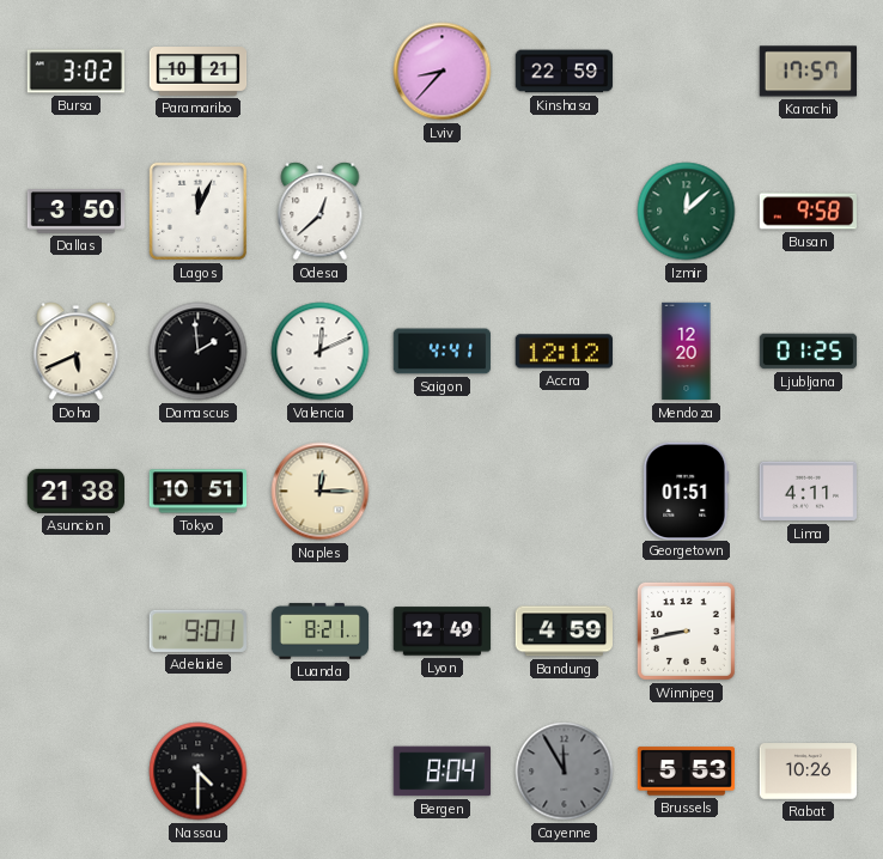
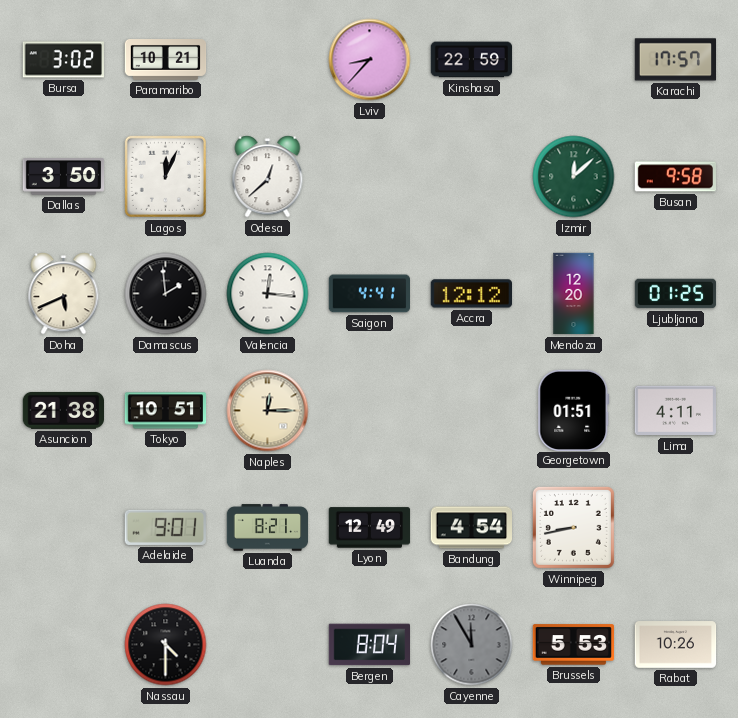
Valencia: 12:11 -> 12:16 (268, 294)
Bandung: 4:59 -> 4:54 (472, 528)
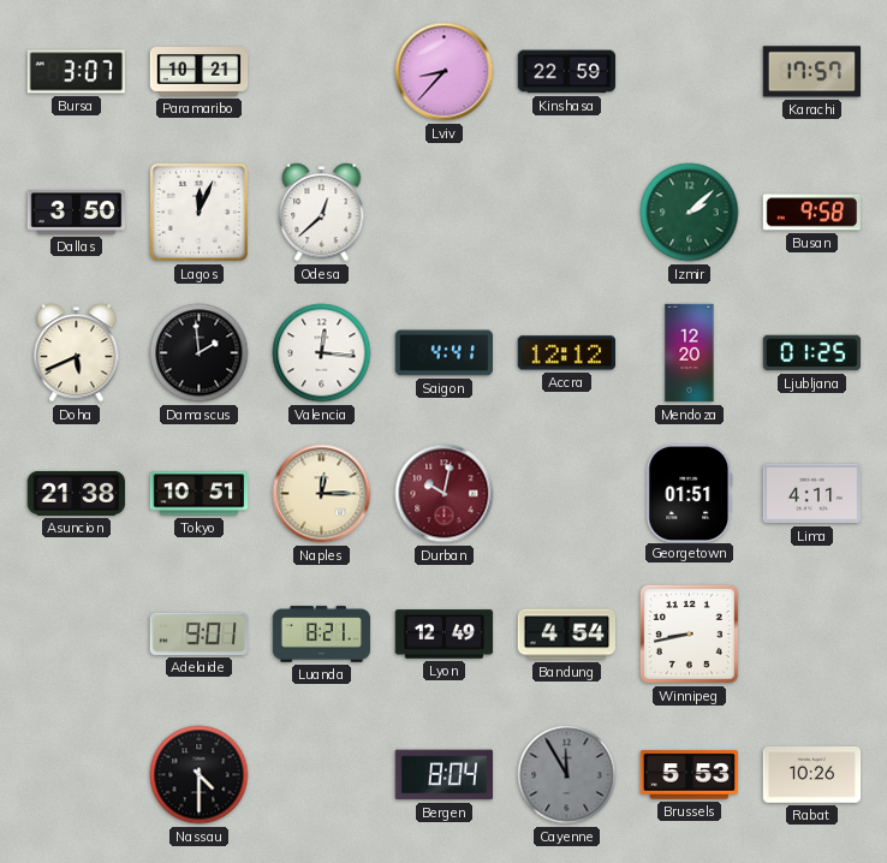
Bursa: 3:02 -> 3:07 (76, 72)
Izmir: 12:08 -> 2:08 (690, 213)
Durban: none -> 10:02 (445, 494)
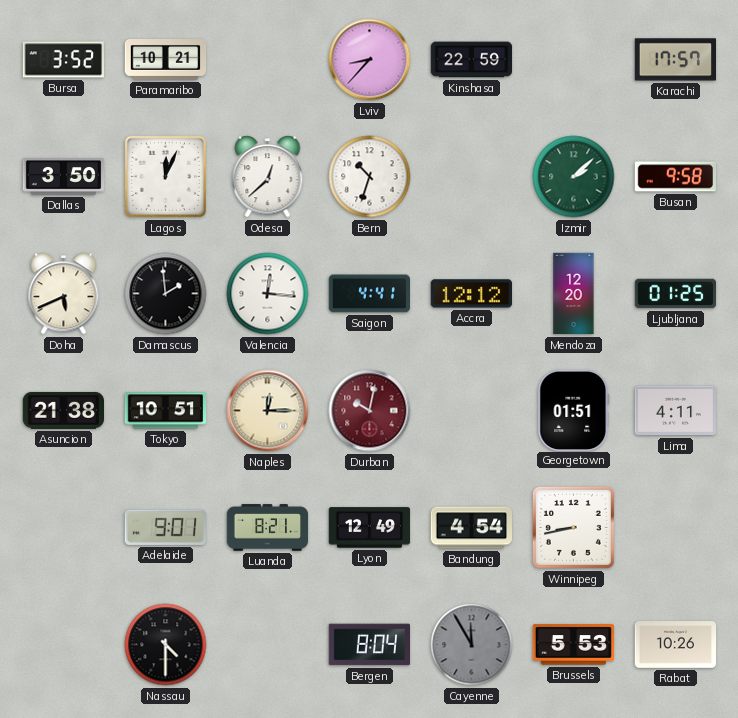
Bursa: 3:07 -> 3:52 (63, 60)
Bern: none -> 10:33 (370, 177)
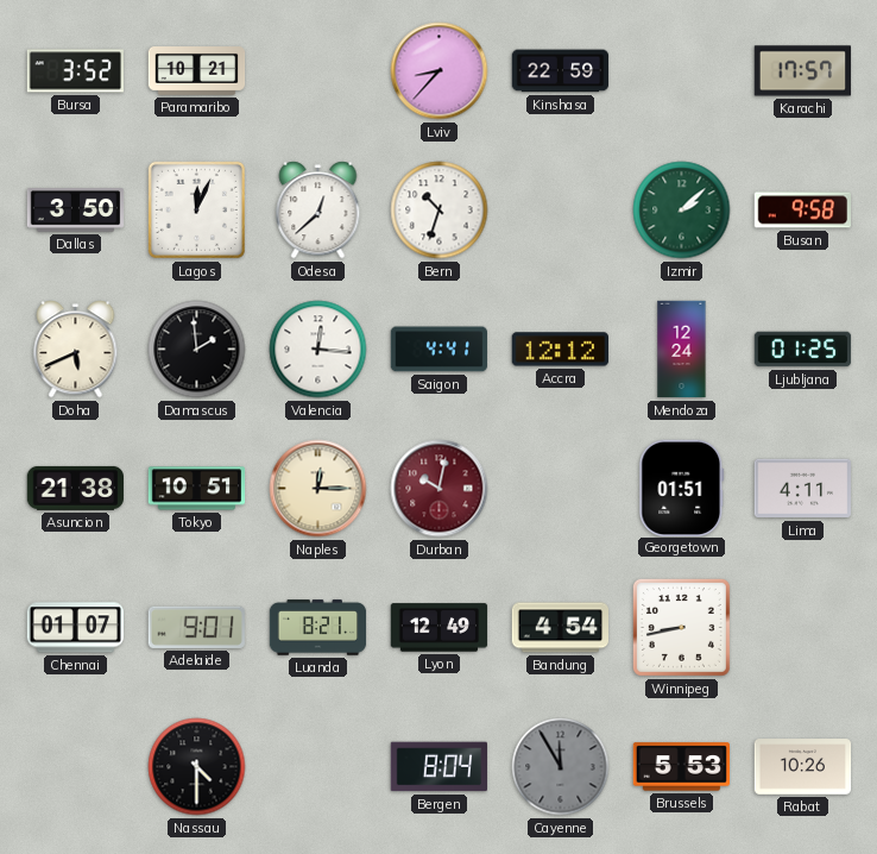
Mendoza: 12:20 -> 12:24 (682, 350)
Chennai: none -> 01:07 (76, 628)
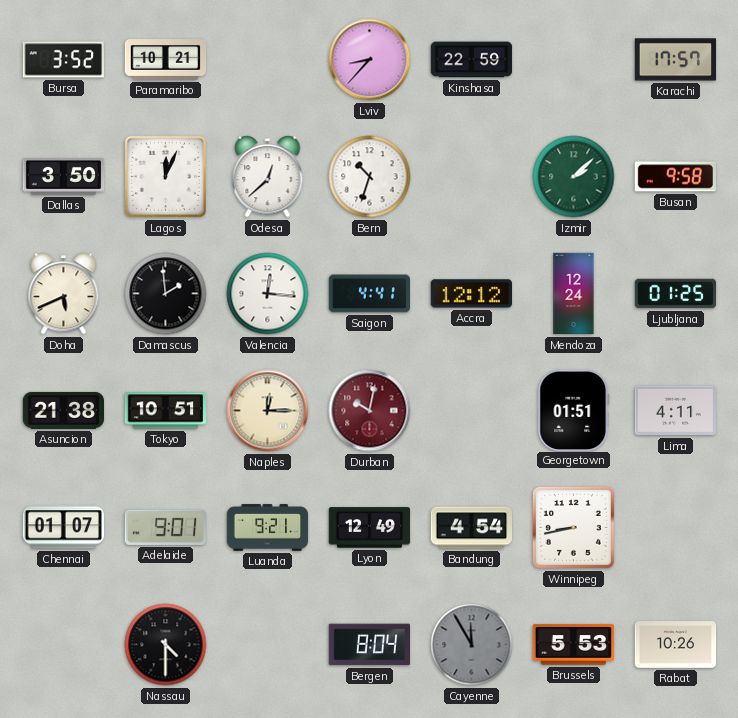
Luanda: 8:21 -> 9:21 (268, 528)
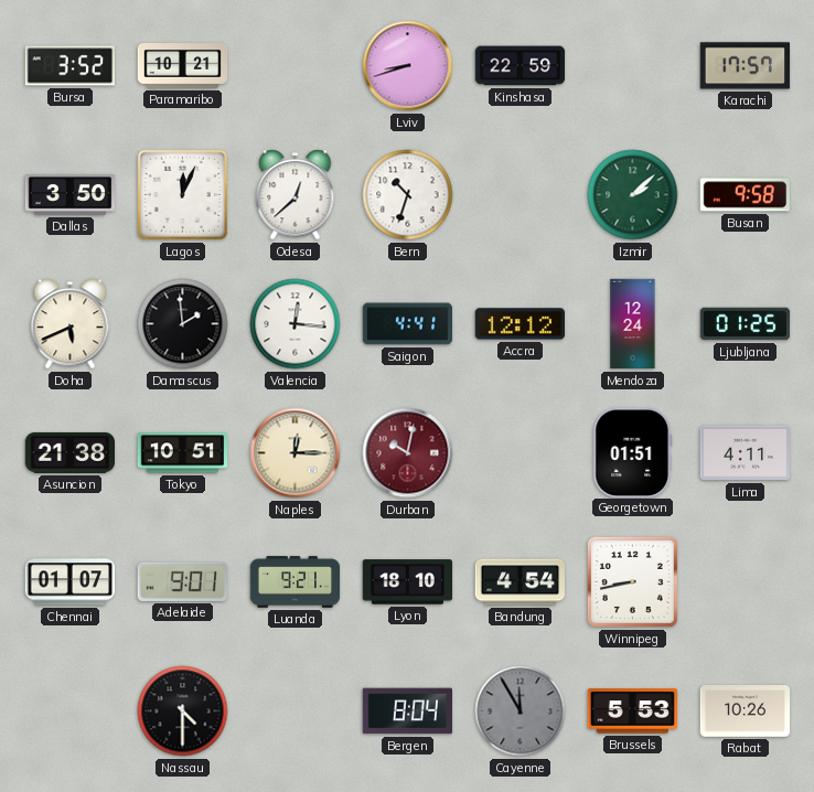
Lviv: 8:37 -> 8:42 (408, 66)
Lyon: 12:49 -> 18:10 (408, 582)
